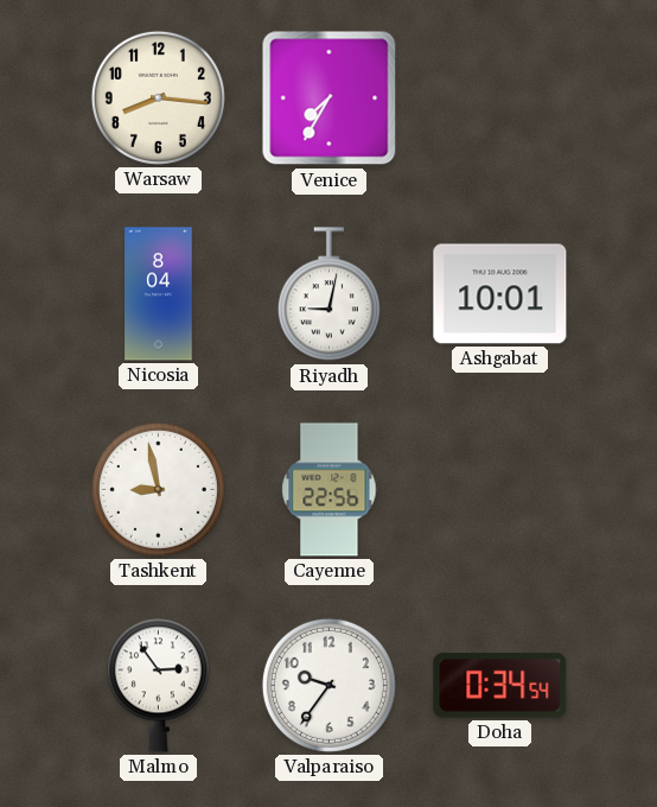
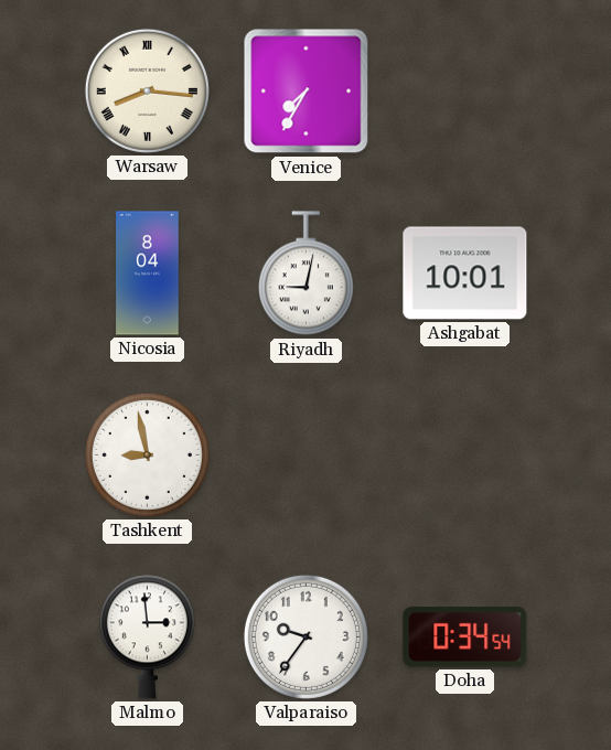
Warsaw numerals: Arabic -> Roman (147, 90)
Cayenne: 22:56 -> none (330, 490)
Malmo: 2:54 -> 2:59 (147, 636)
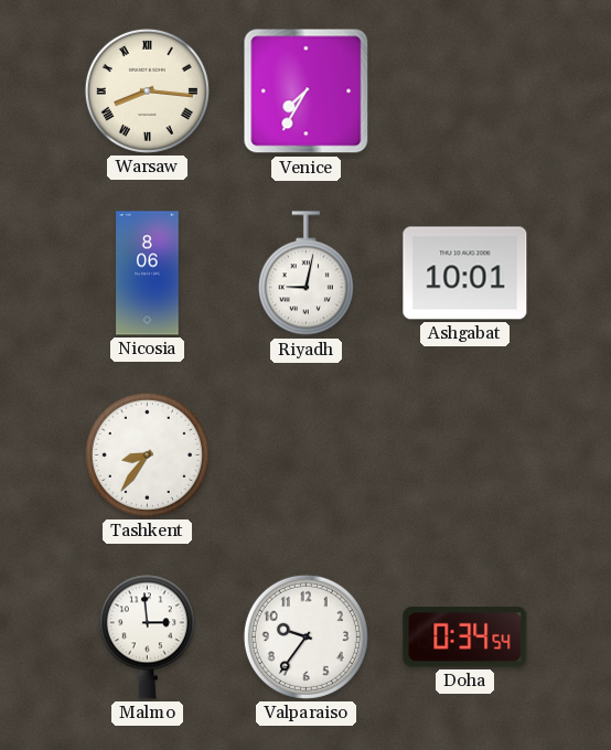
Nicosia: 8:04 -> 8:06 (148, 274)
Tashkent: 8:58 -> 8:36 (147, 454)
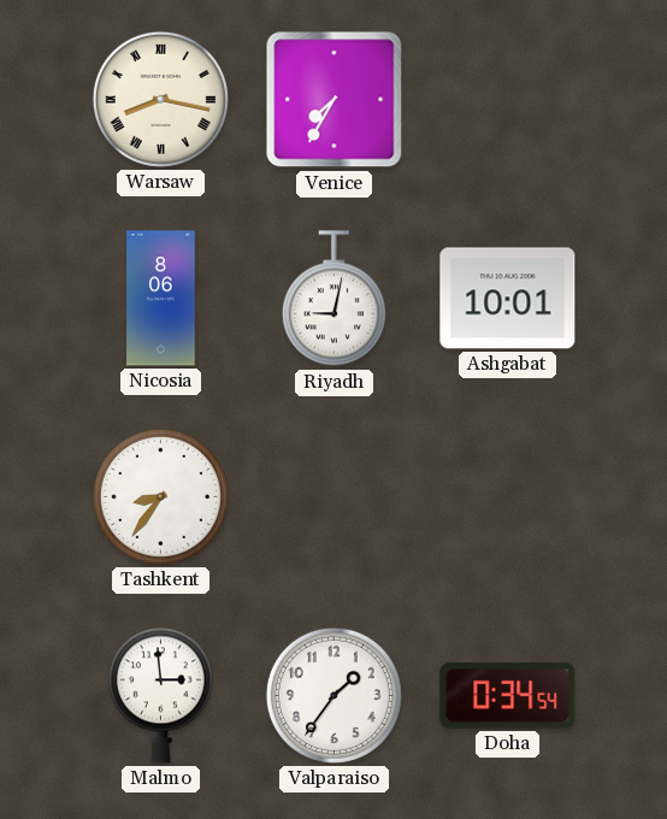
Warsaw: 8:16 -> 8:17 (160, 99)
Valparaiso: 9:36 -> 1:36 (333, 695)
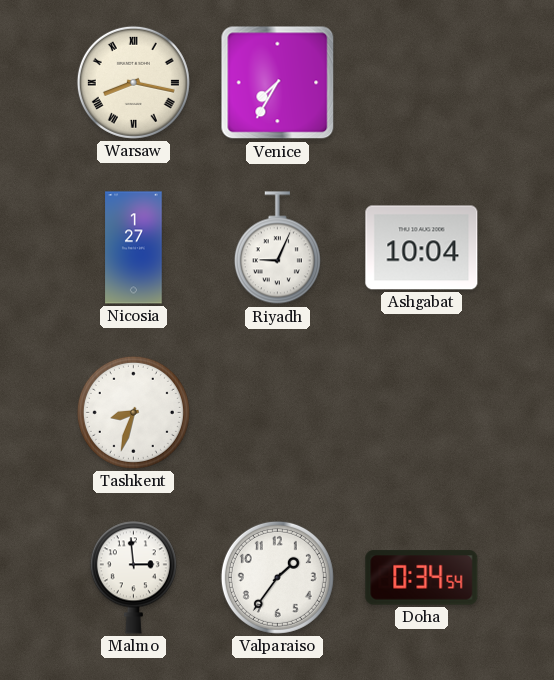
Nicosia: 8:06 -> 1:27 (134, 248)
Riyadh: 9:02 -> 9:04 (277, 248)
Ashgabat: 10:01 -> 10:04 (422, 248)
Tashkent: 8:36 -> 8:33 (133, 412)
